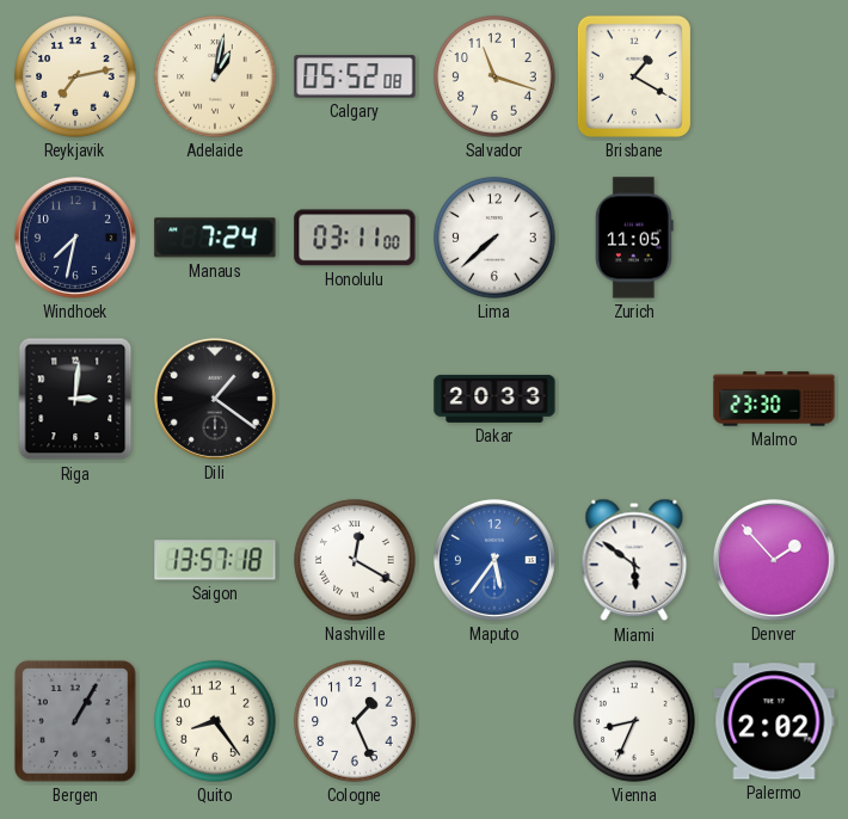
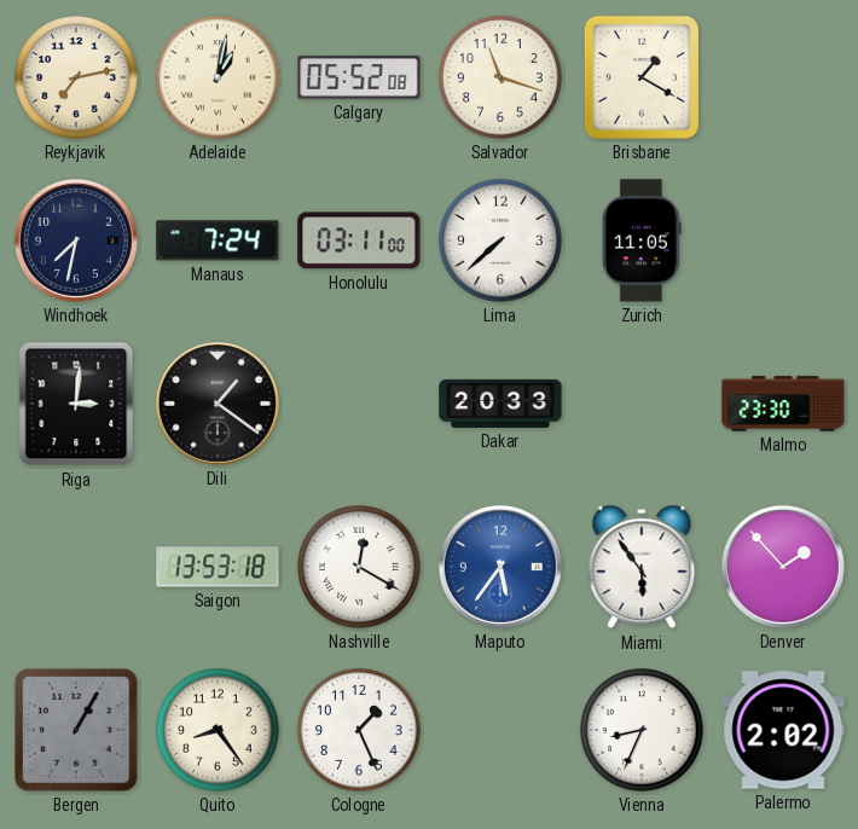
Saigon: 13:57 -> 13:53 (218, 567)
Miami: 5:51 -> 5:54 (642, 567)
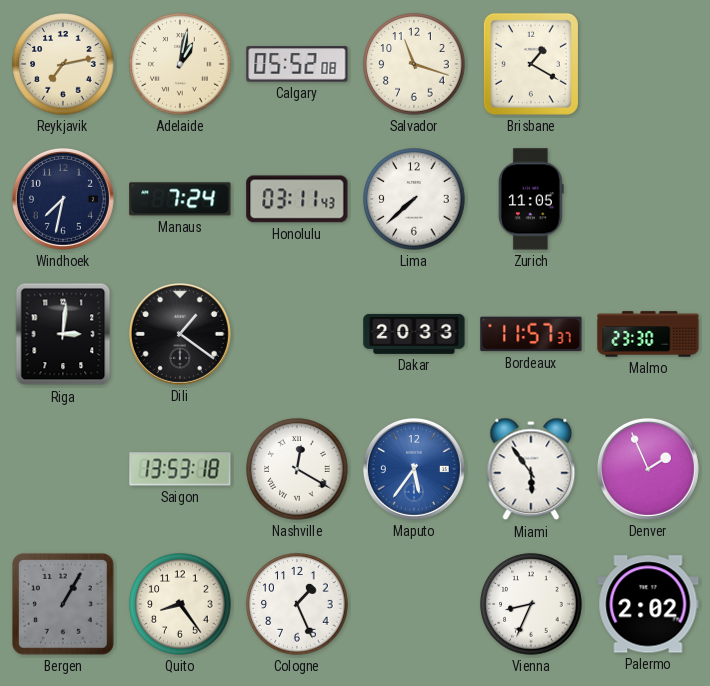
Honolulu: 03:11:00 -> 03:11:43 (297, 199)
Bordeaux: none -> 11:57 (531, 334)
Denver: 1:53 -> 1:56 (648, 469)
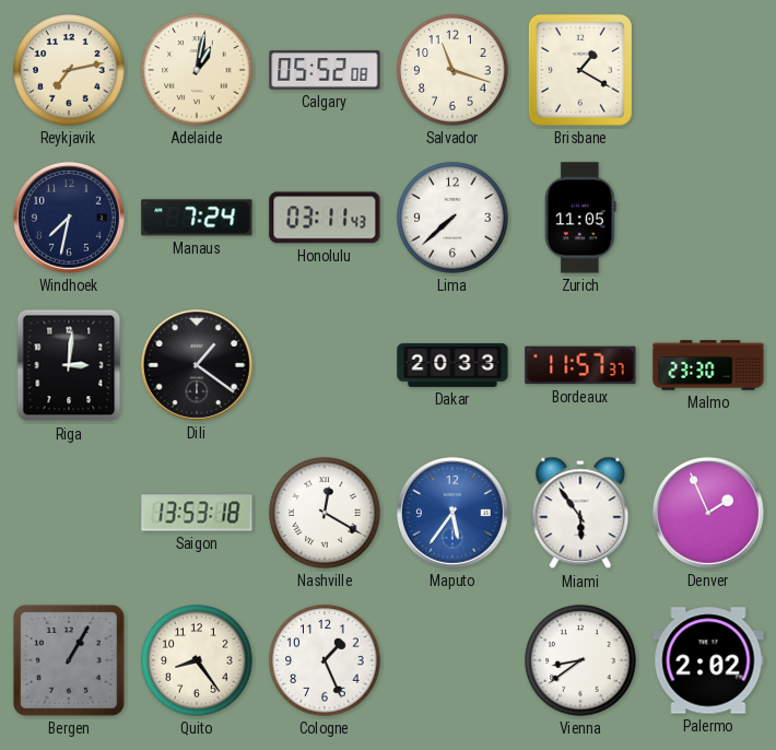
Vienna: 8:34 -> 8:39 (580, 660)
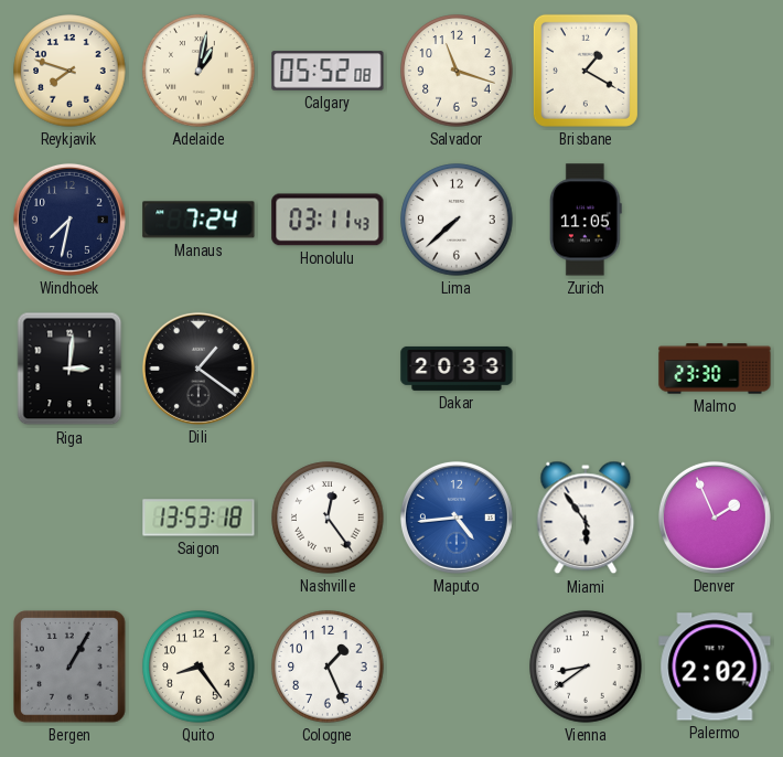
Reykjavik: 7:13 -> 7:48 (69, 71)
Bordeaux: 11:57 -> none (580, 365)
Nashville: 12:20 -> 12:24 (328, 518)
Maputo: 5:36 -> 4:44 (457, 518)
